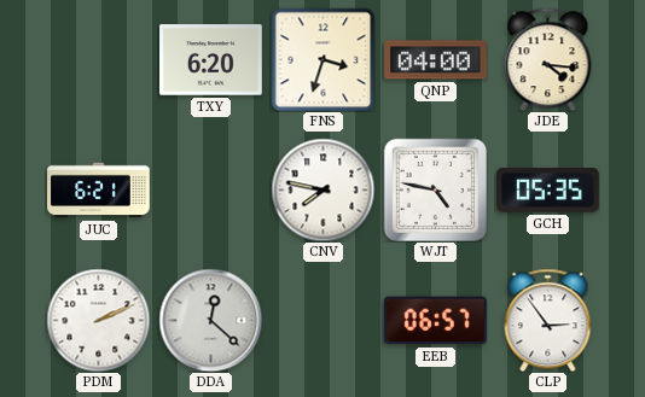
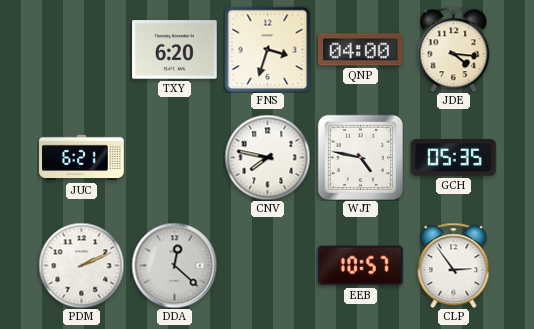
EEB: 06:57 -> 10:57 (360, 266)
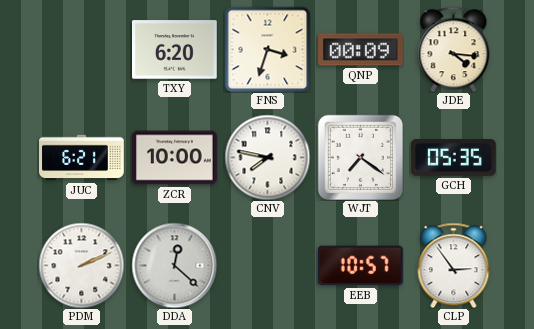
QNP: 04:00 -> 00:09 (361, 50)
ZCR: none -> 10:00 (175, 158)
WJT: 4:47 -> 7:21 (360, 157)
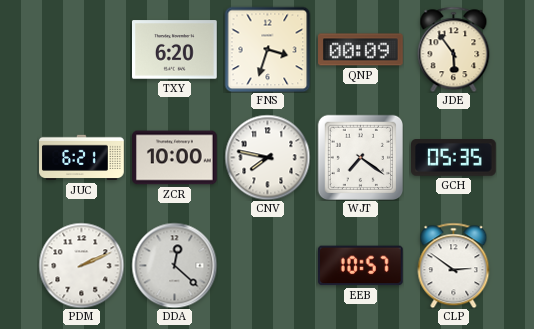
JDE: 4:16 -> 5:54 (454, 49)
CLP: 2:54 -> 2:51 (454, 265)
